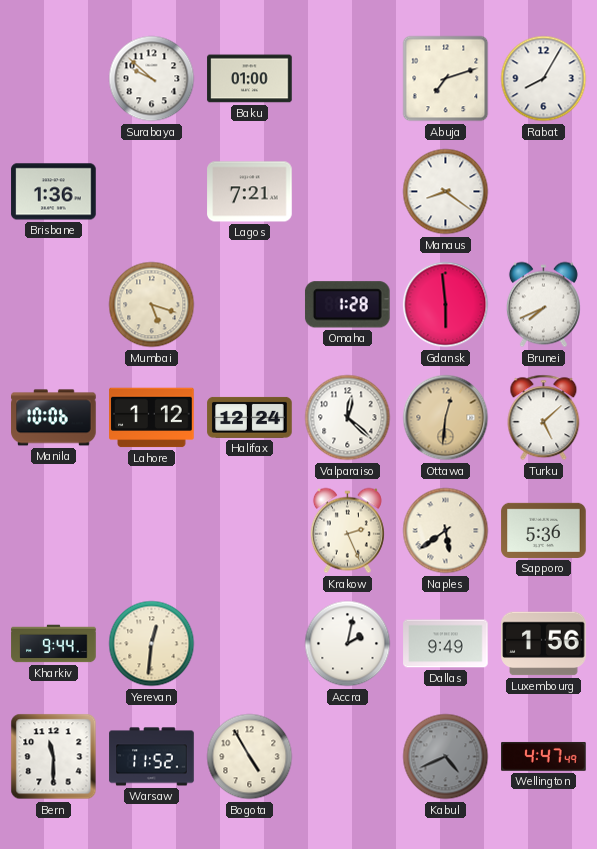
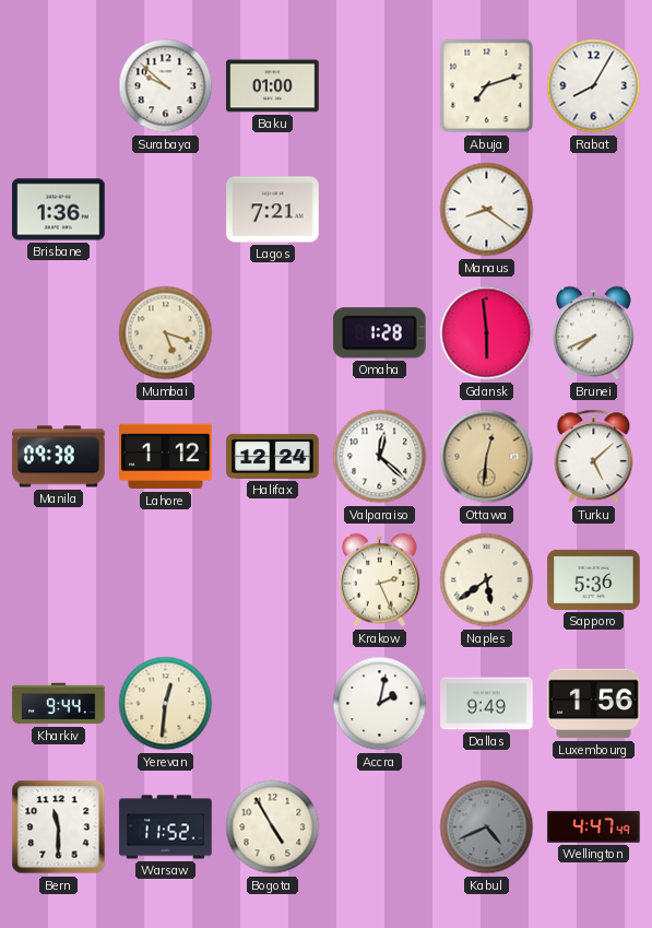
Manila: 10:06 -> 09:38 (59, 457)
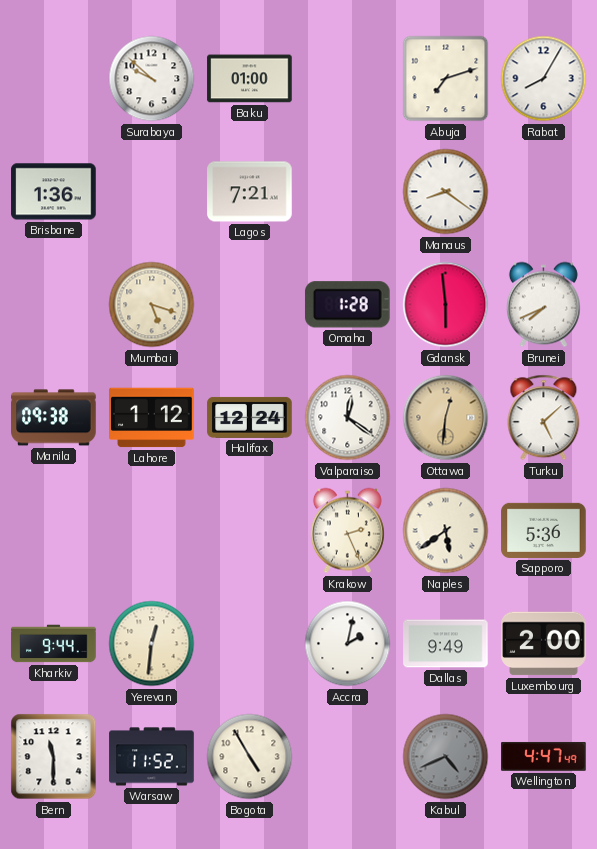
Valparaiso: 12:22 -> 12:21 (348, 418)
Luxembourg: 1:56 -> 2:00 (544, 644)
